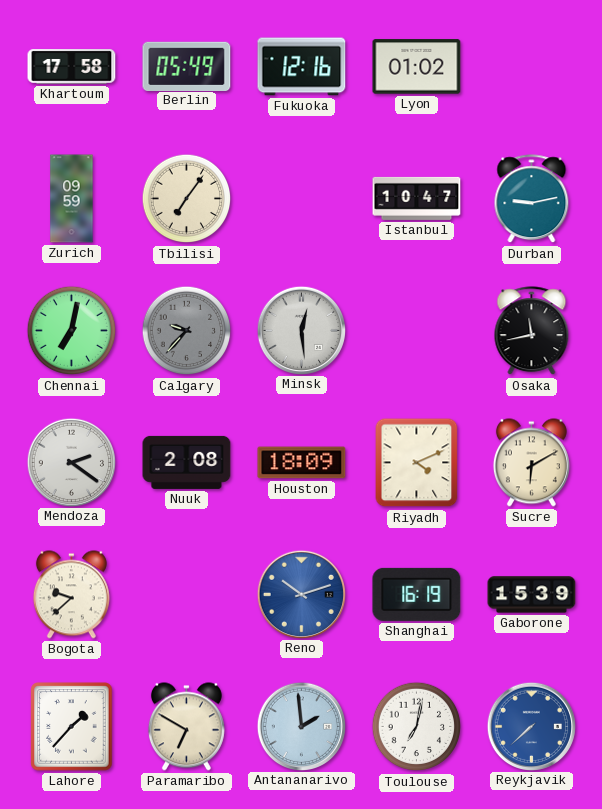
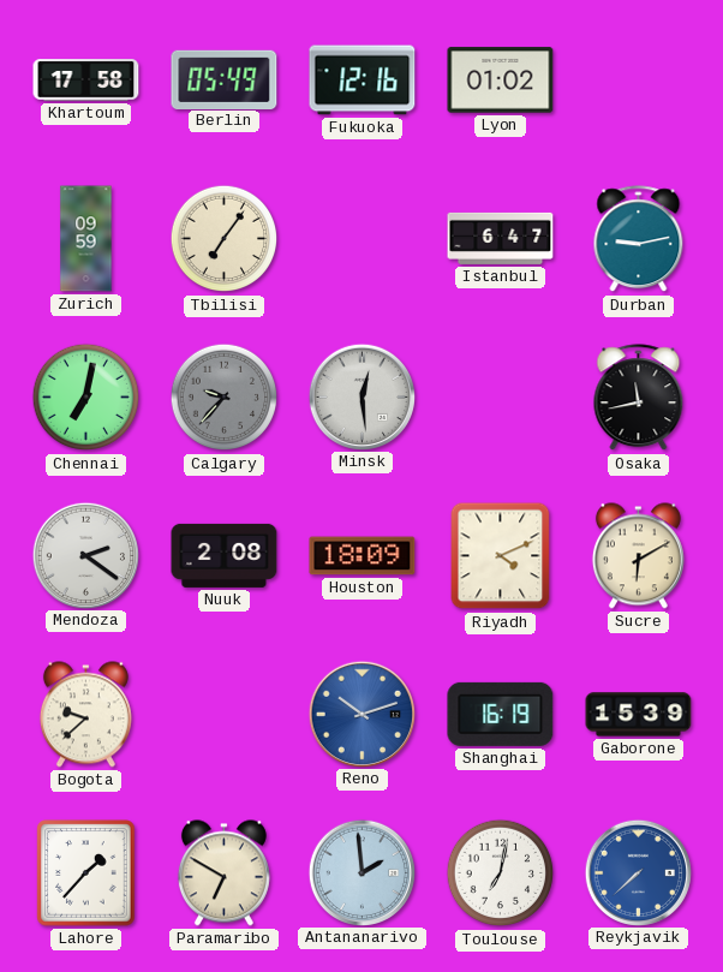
Istanbul: 10:47 -> 6:47 (501, 238)
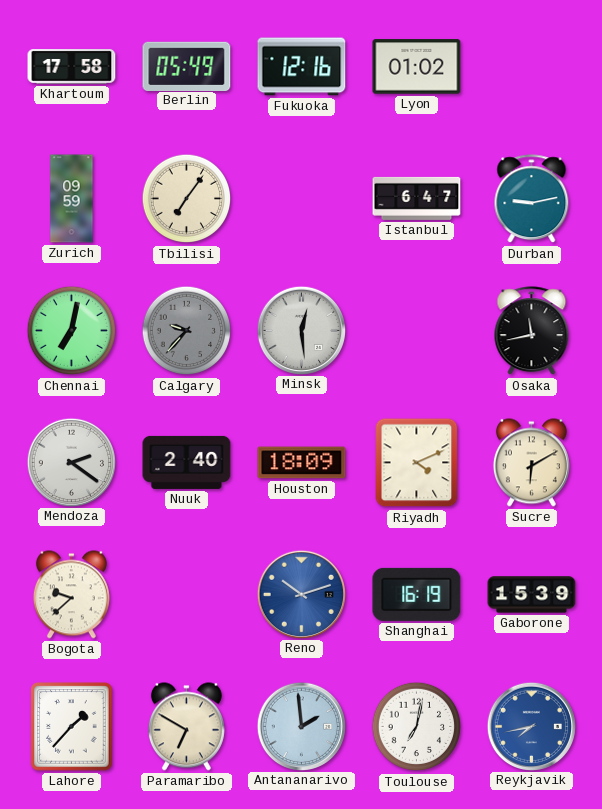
Nuuk: 2:08 -> 2:40 (187, 462)
Reykjavik: 7:38 -> 7:43 (531, 726)
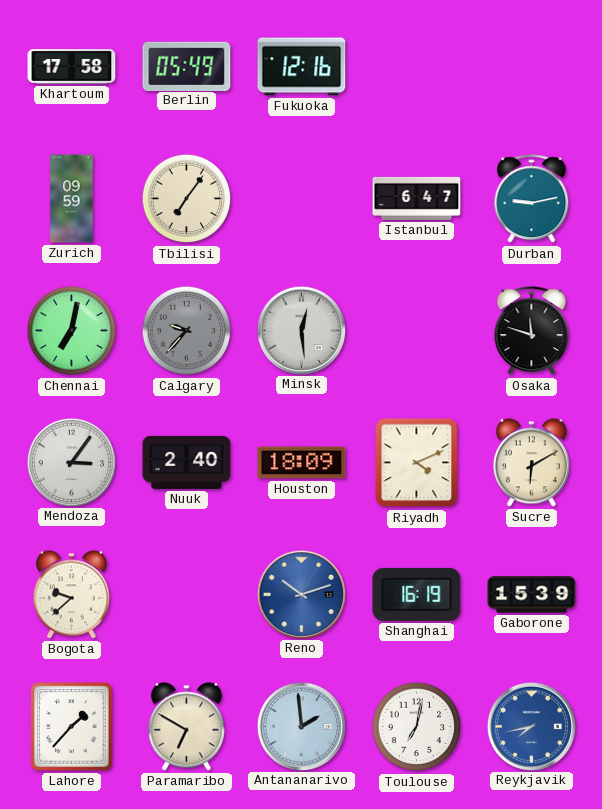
Lyon: 01:02 -> none (417, 67)
Osaka: 11:43 -> 11:48 (532, 331)
Mendoza: 2:21 -> 3:06 (71, 462)
